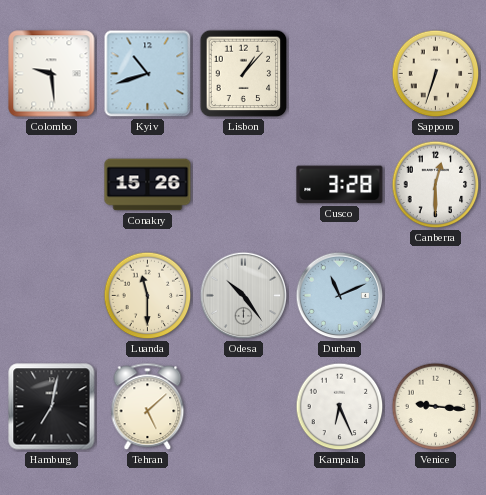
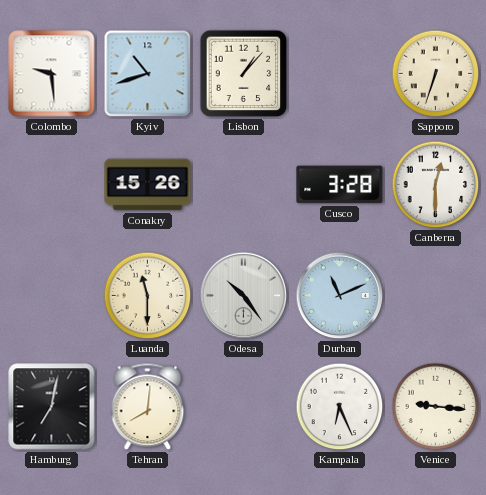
Tehran: 5:08 -> 8:01 (148, 407)
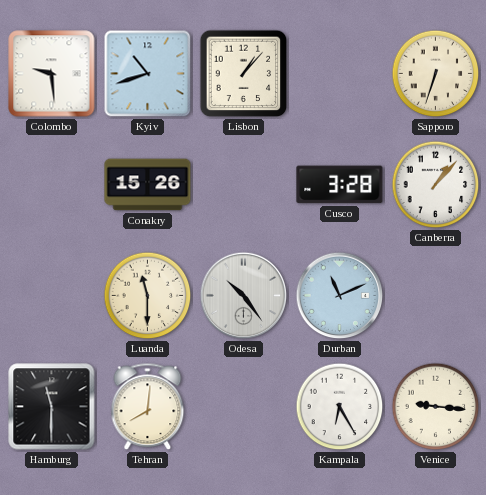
Canberra: 12:30 -> 1:07 (436, 185)
Hamburg: 7:02 -> 11:30 (52, 407)
Kampala: 6:26 -> 6:25 (340, 407)
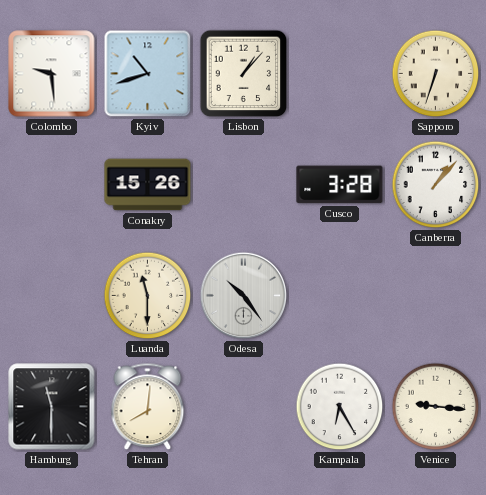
Durban: 11:11 -> none (340, 296)
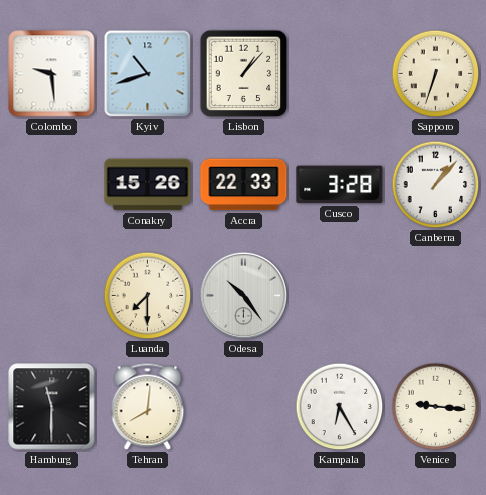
Accra: none -> 22:33 (244, 185)
Luanda: 11:30 -> 7:30 (148, 296)
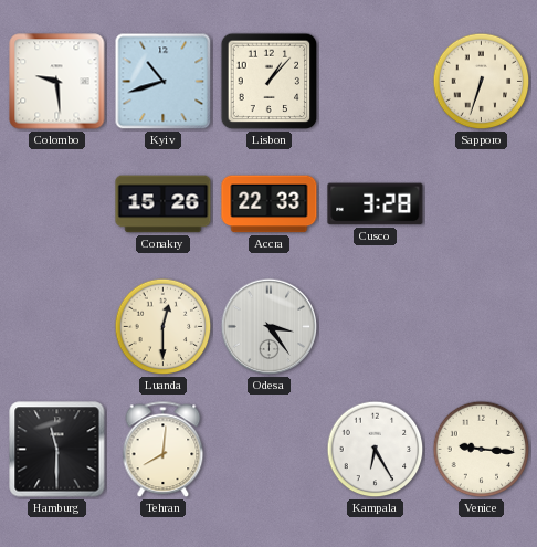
Canberra: 1:07 -> none (436, 185)
Luanda: 7:30 -> 12:30 (164, 327)
Odesa: 10:24 -> 3:24 (270, 327)
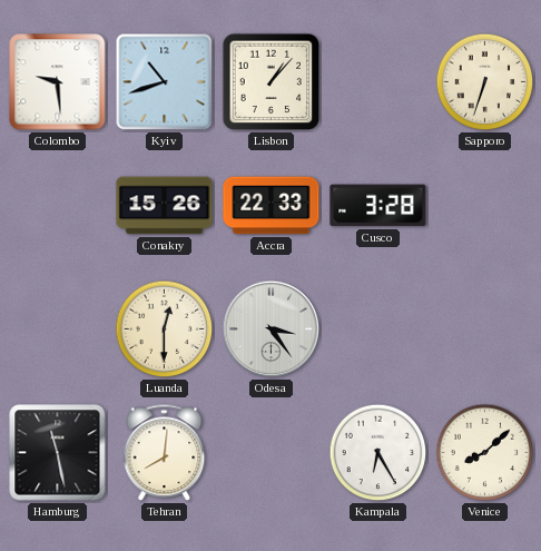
Hamburg: 11:30 -> 11:28 (58, 453)
Venice: 9:16 -> 8:08 (485, 453)
